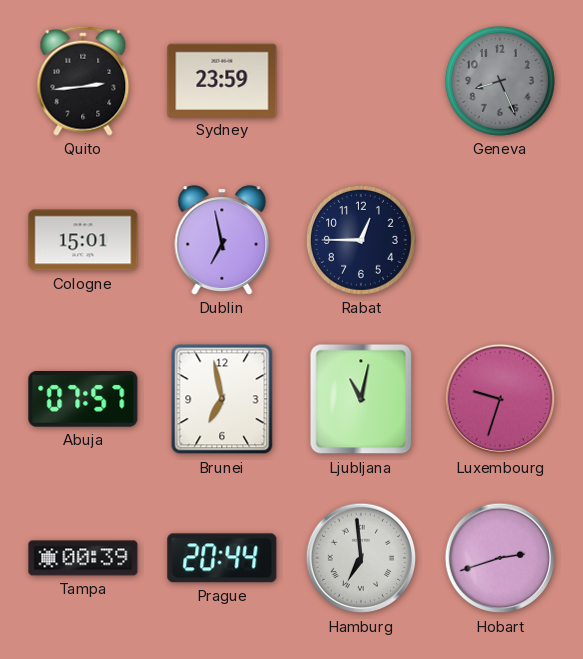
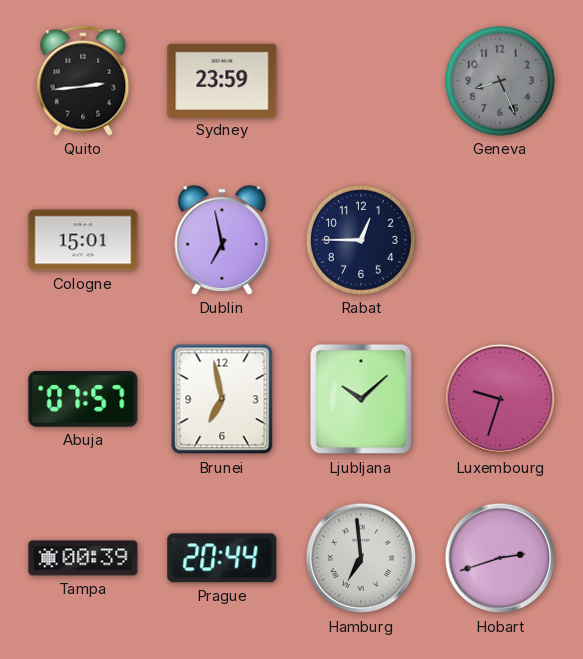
Ljubljana: 11:02 -> 10:08 (361, 399)
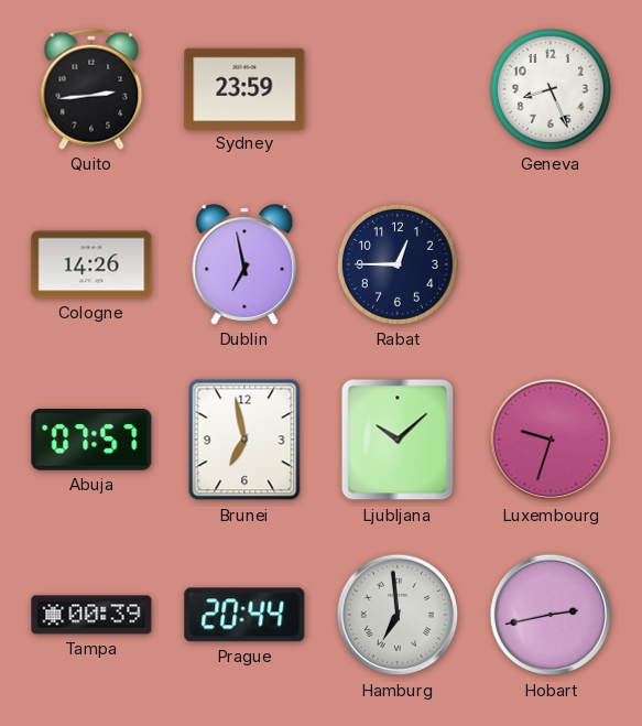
Geneva dial: grey -> white (551, 89)
Cologne: 15:01 -> 14:26 (91, 264)
Hobart: 2:42 -> 2:43 (551, 615)
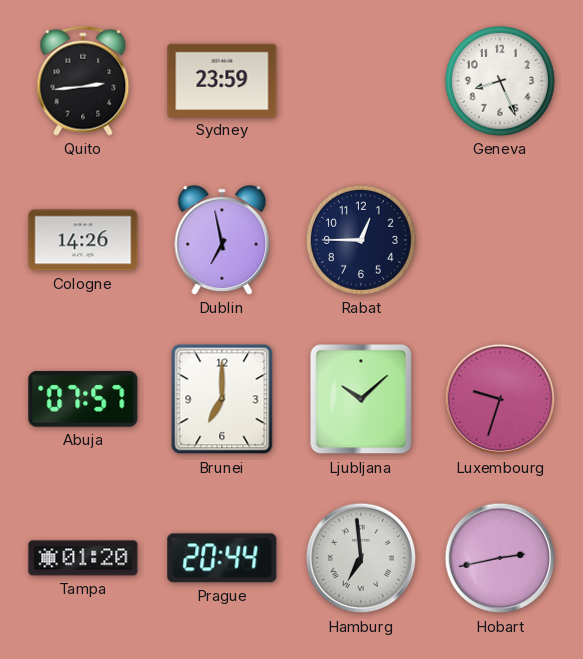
Brunei: 6:58 -> 7:00 (222, 399)
Tampa: 00:39 -> 01:20 (83, 558)
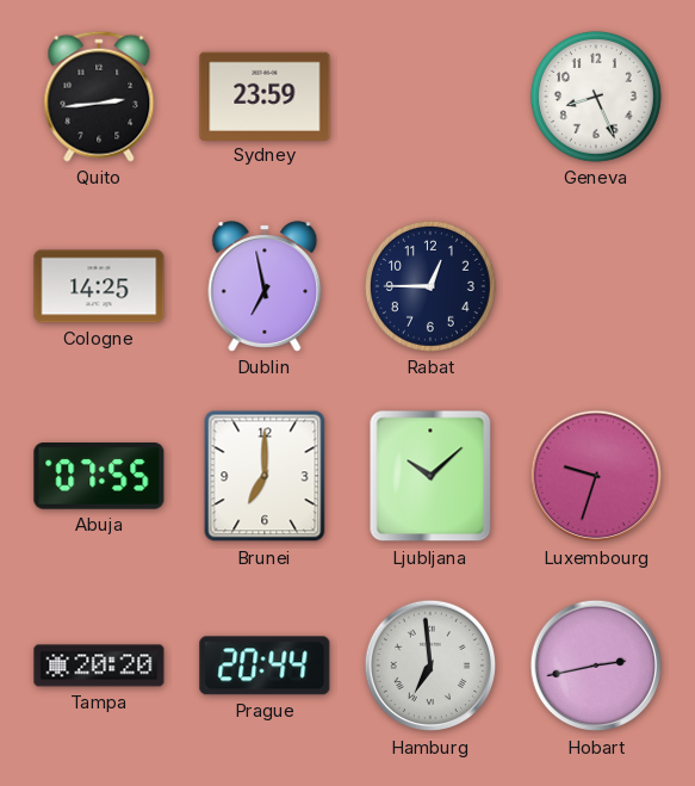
Cologne: 14:26 -> 14:25 (99, 286)
Abuja: 07:57 -> 07:55 (99, 476)
Tampa: 01:20 -> 20:20 (99, 666)
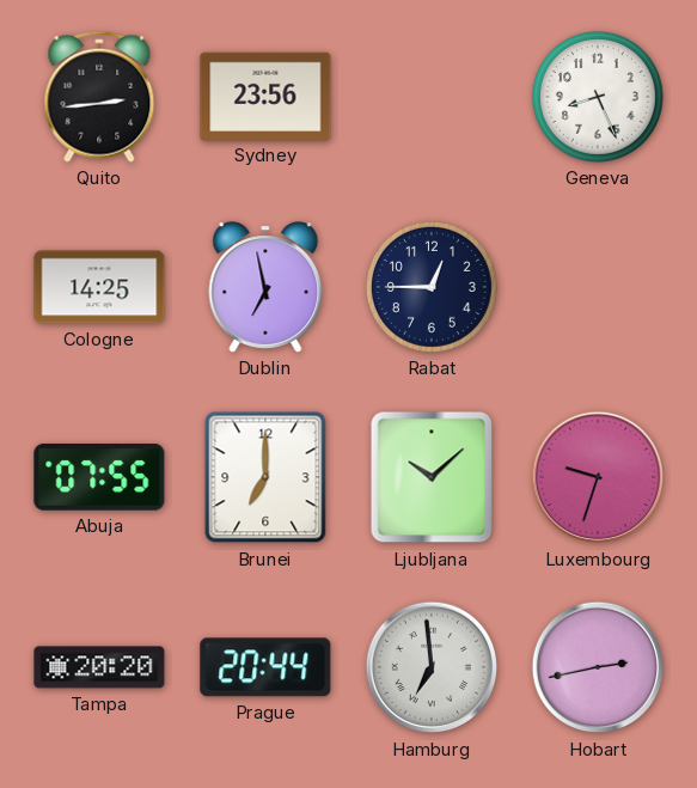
Sydney: 23:59 -> 23:56 (265, 96)
